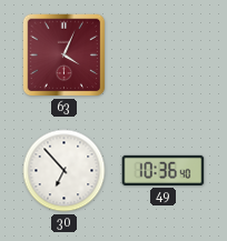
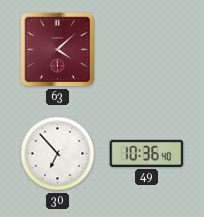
63: 4:04 -> 4:08 (58, 50)
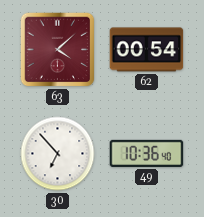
62: none -> 00:54 (147, 50)
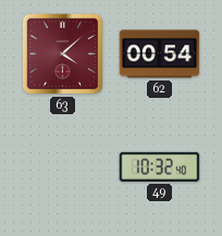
30: 6:53 -> none (58, 154)
49: 10:36 -> 10:32 (160, 166)
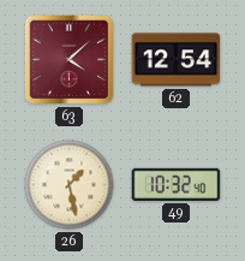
62: 00:54 -> 12:54 (177, 60)
26: none -> 1:28 (70, 185)
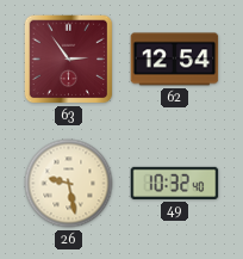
63: 4:08 -> 2:54 (69, 60)
26: 1:28 -> 9:28 (69, 184)
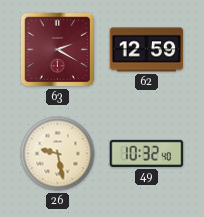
63: 2:54 -> 2:20 (58, 50)
62: 12:54 -> 12:59 (147, 50)
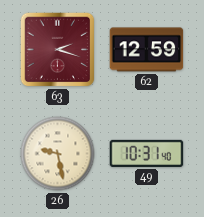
63: 2:20 -> 2:18 (58, 50)
49: 10:32 -> 10:31 (147, 153)
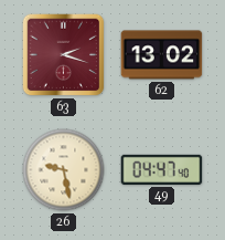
62: 12:59 -> 13:02 (162, 55)
49: 10:31 -> 04:47 (162, 169)
